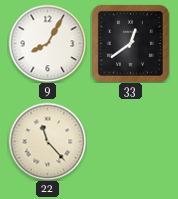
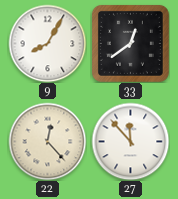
22: 11:23 -> 12:23 (47, 141)
27: none -> 11:53 (130, 141)
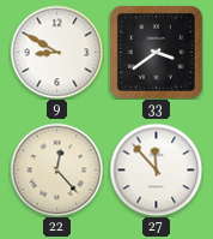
9: 8:05 -> 8:50 (56, 52)
33: 12:39 -> 3:39 (156, 52)
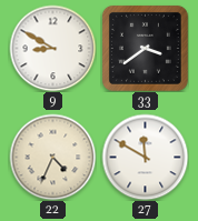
22: 12:23 -> 4:34 (52, 157)
27: 11:53 -> 11:50 (145, 157)
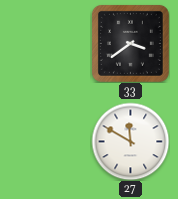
9: 8:50 -> none (52, 48)
22: 4:34 -> none (52, 157)
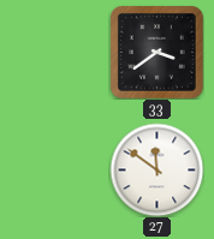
27: 11:50 -> 11:51 (156, 169)
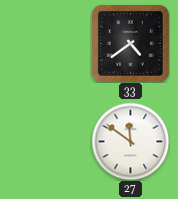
33: 3:39 -> 4:39 (130, 43)
